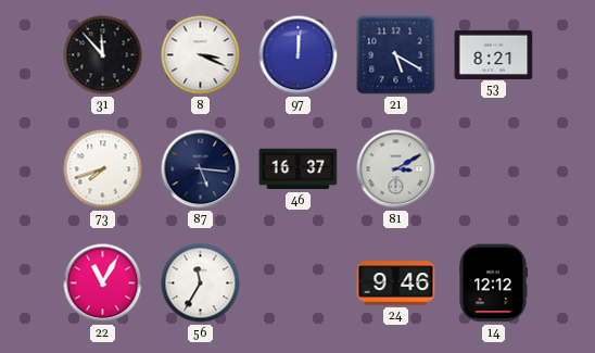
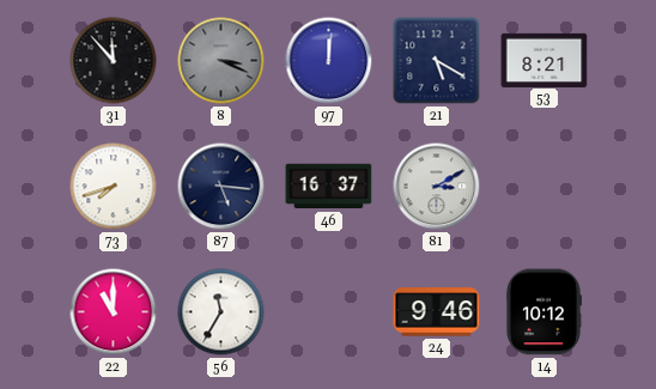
8 dial: white -> grey (221, 61)
22: 11:05 -> 11:00 (114, 312)
14: 12:12 -> 10:12 (543, 312)
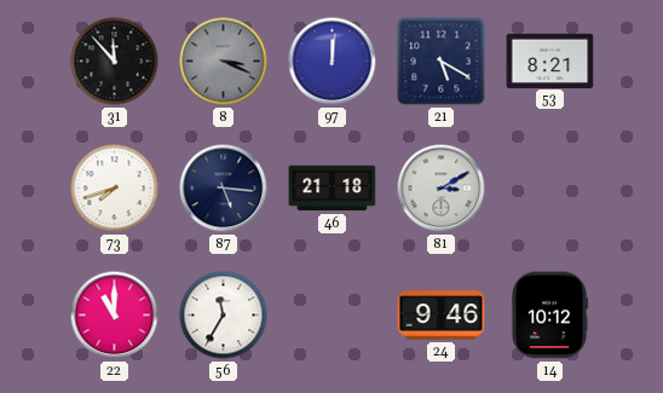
46: 16:37 -> 21:18 (333, 189)
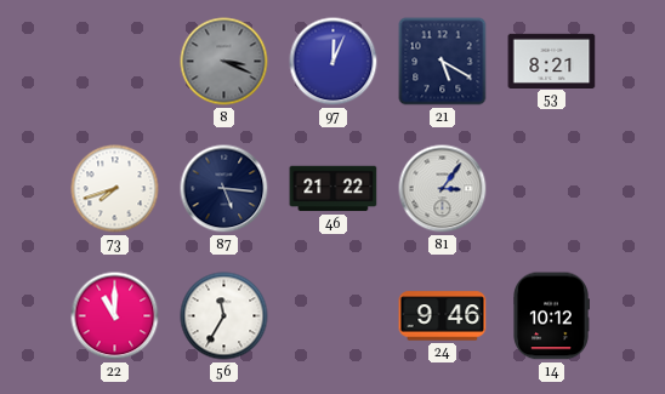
31: 11:53 -> none (115, 62)
97: 12:01 -> 12:04 (334, 62)
46: 21:18 -> 21:22 (334, 189)
81: 3:10 -> 3:06 (443, 189)
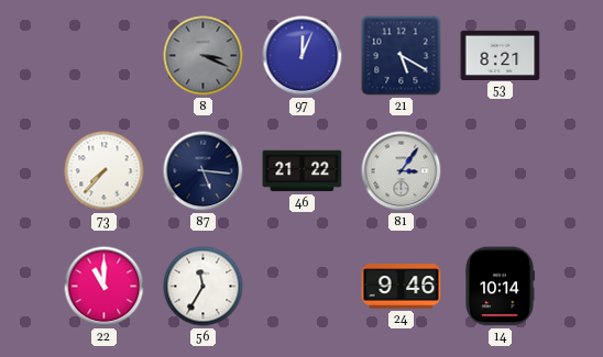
73: 7:42 -> 7:37 (105, 171)
14: 10:12 -> 10:14 (500, 287)
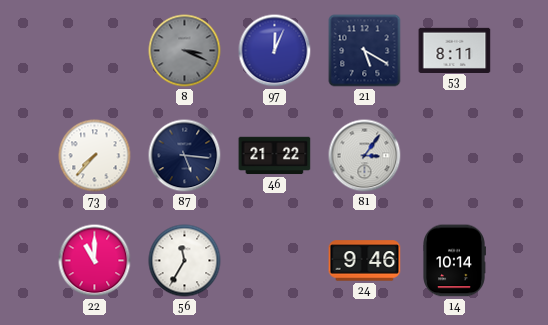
53: 8:21 -> 8:11 (455, 50)
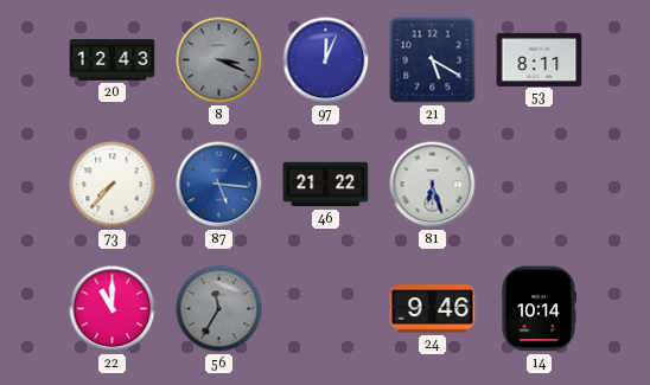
20: none -> 12:43 (113, 60)
87 dial: navy -> blue (219, 185)
81: 3:06 -> 6:27 (433, 185)
56 dial: white -> grey (219, 309)
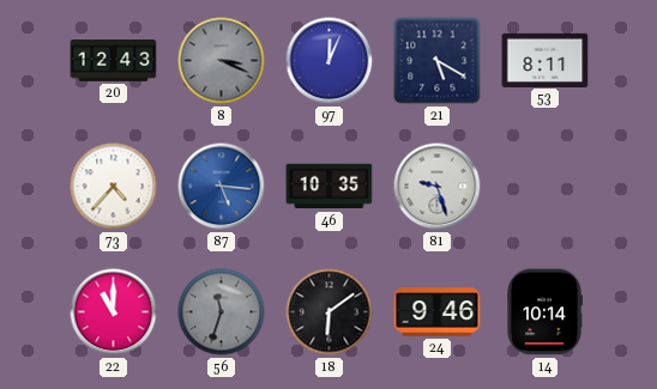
73: 7:37 -> 4:37 (114, 187)
46: 21:22 -> 10:35 (330, 187)
81: 6:27 -> 9:27 (438, 187)
56: 11:35 -> 11:33 (222, 312)
18: none -> 6:09 (330, 312)
